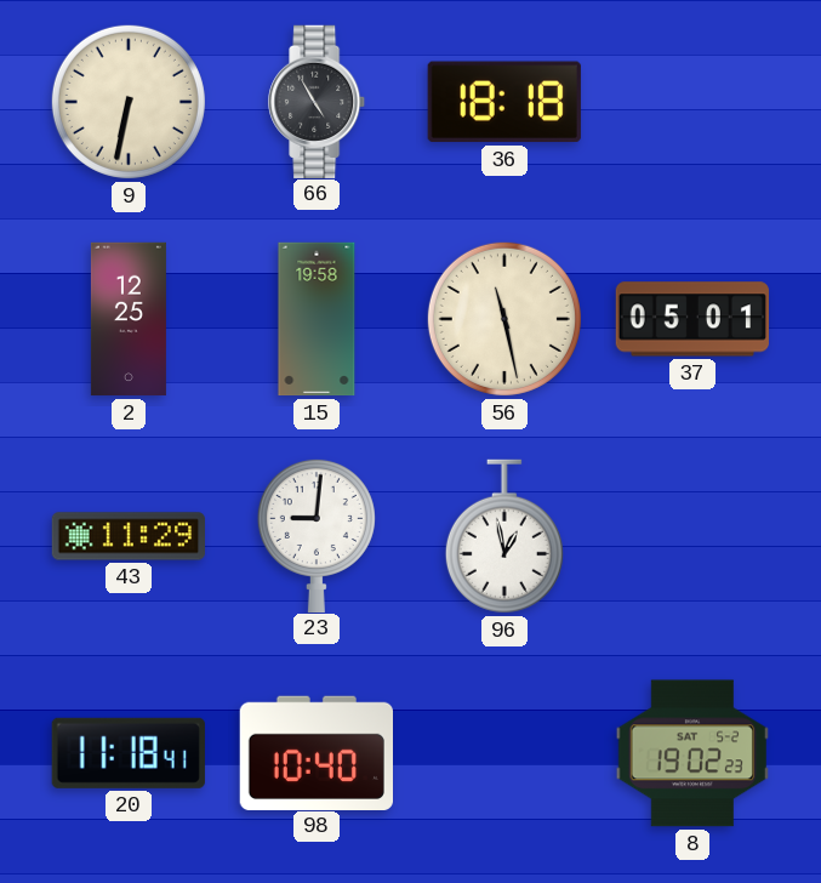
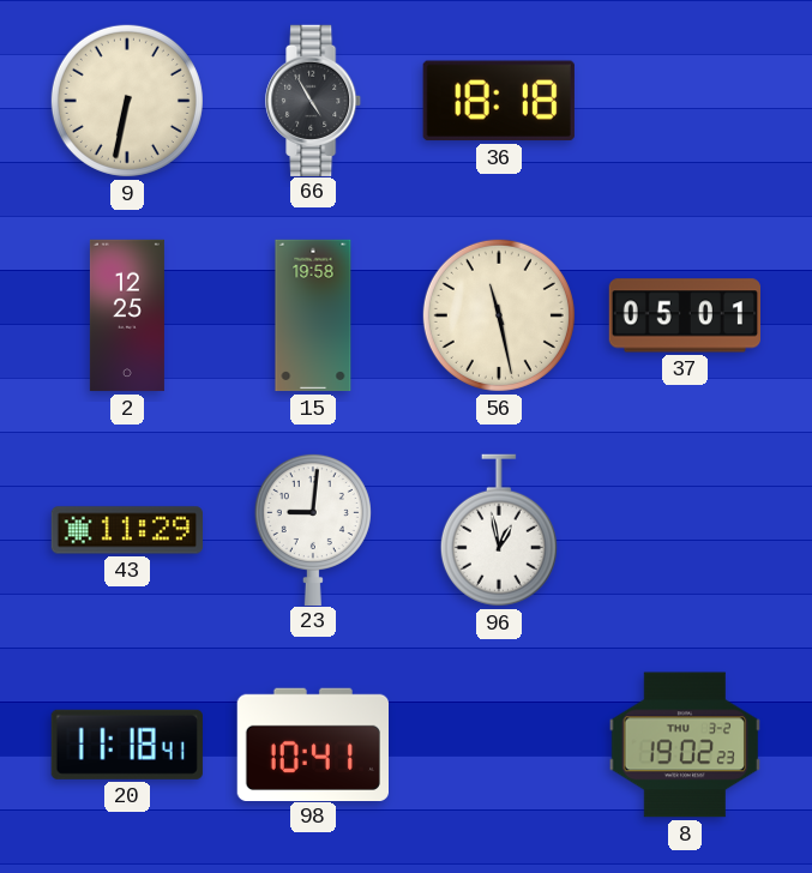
98: 10:40 -> 10:41 (312, 743)
8 date: SAT 5-2 -> THU 3-2 (685, 745)
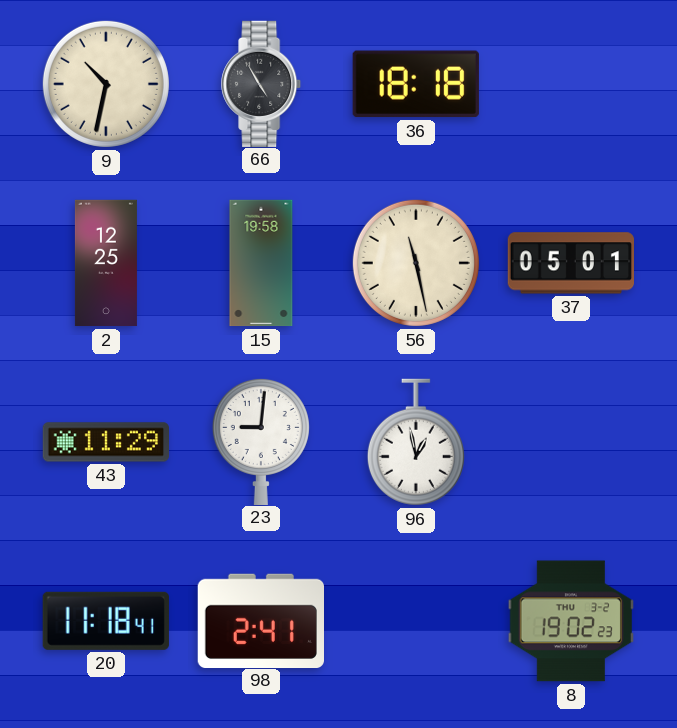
9: 6:32 -> 10:32 (106, 84)
98: 10:41 -> 2:41 (260, 620)
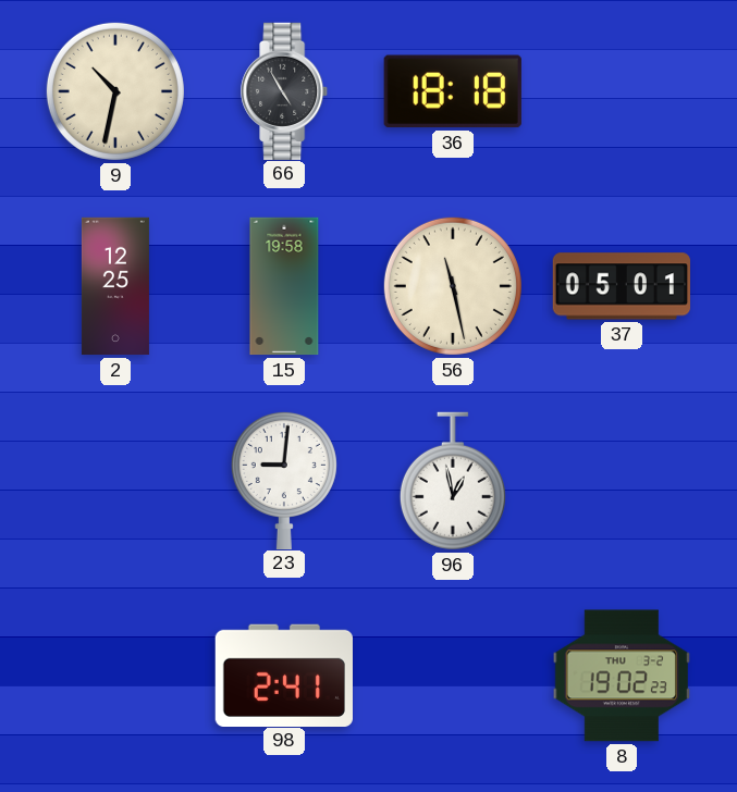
43: 11:29 -> none (105, 442)
20: 11:18 -> none (106, 621)
